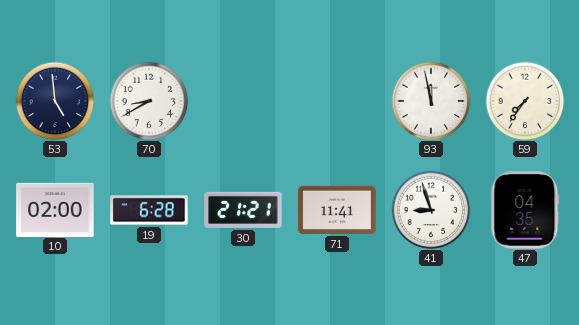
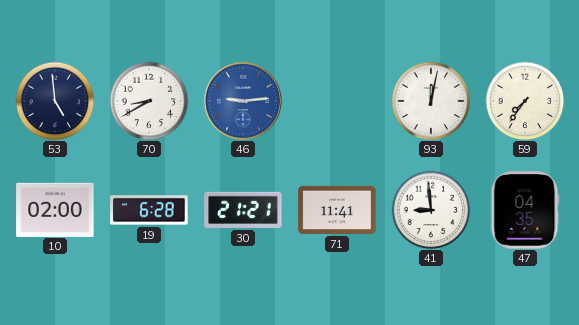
46: none -> 9:14 (242, 100)
93: 11:58 -> 12:02 (431, 101)
41: 8:57 -> 8:59 (431, 210)
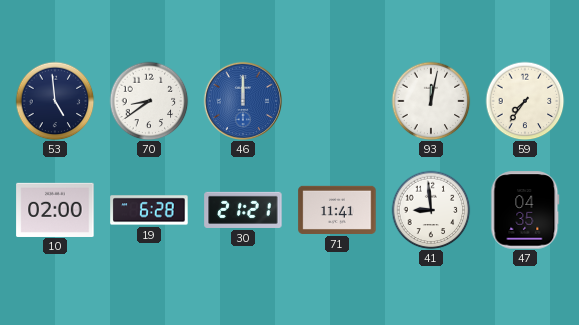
70: 8:40 -> 8:39 (149, 101)
46: 9:14 -> 12:00 (242, 100)
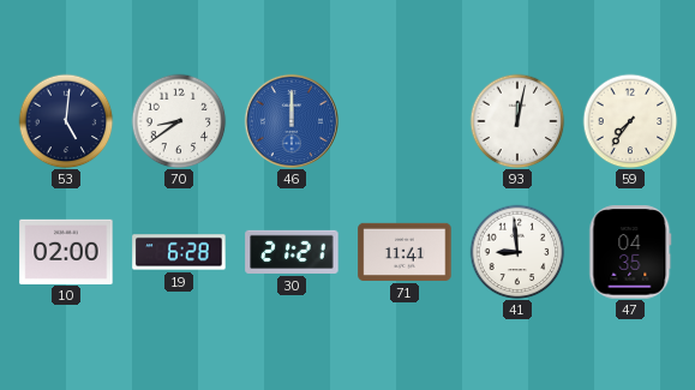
53: 4:59 -> 5:01 (66, 121)
